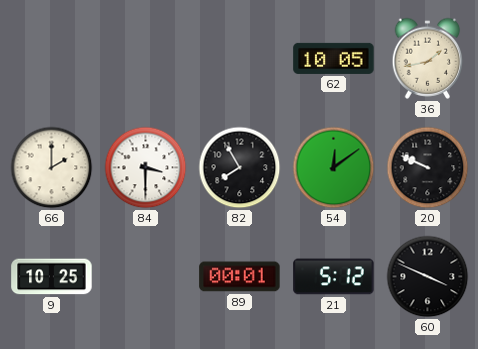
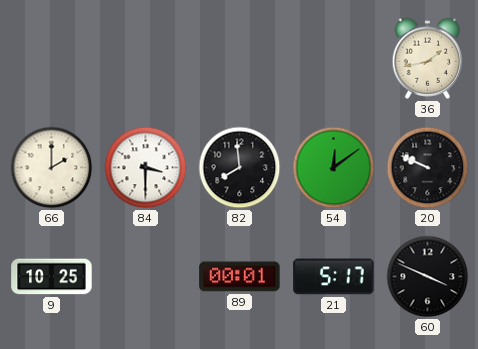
62: 10:05 -> none (334, 58)
82: 7:55 -> 7:59 (240, 168)
21: 5:12 -> 5:17 (334, 277)
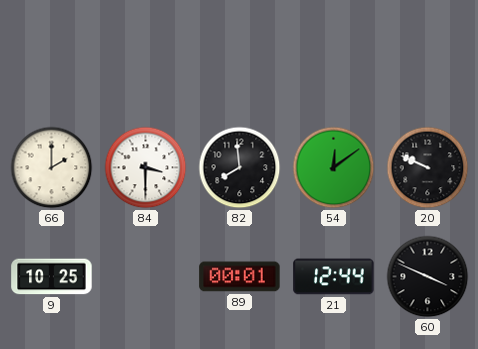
36: 1:43 -> none (428, 58)
21: 5:17 -> 12:44 (334, 277)
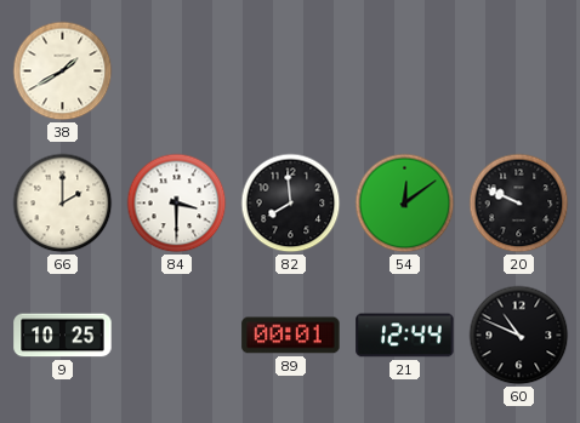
38: none -> 1:40 (63, 72)
60: 3:49 -> 10:49 (519, 336)
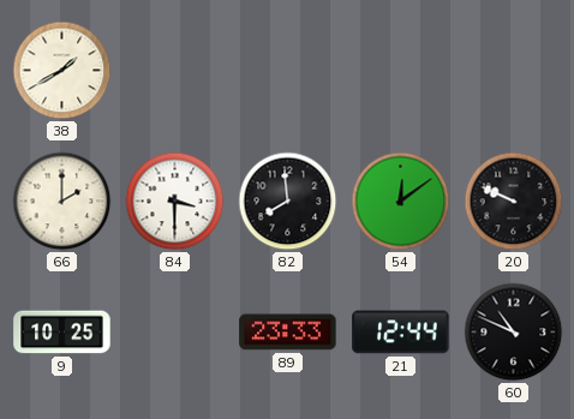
89: 00:01 -> 23:33 (288, 333)
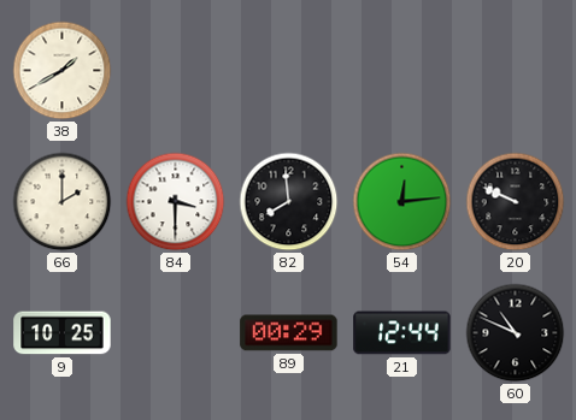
54: 12:09 -> 12:14 (402, 202)
89: 23:33 -> 00:29 (289, 333)
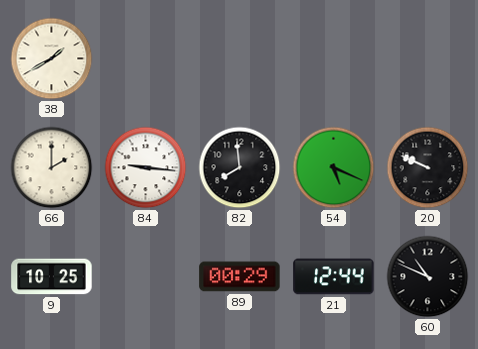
84: 3:30 -> 9:16 (146, 168)
54: 12:14 -> 5:19 (334, 168)
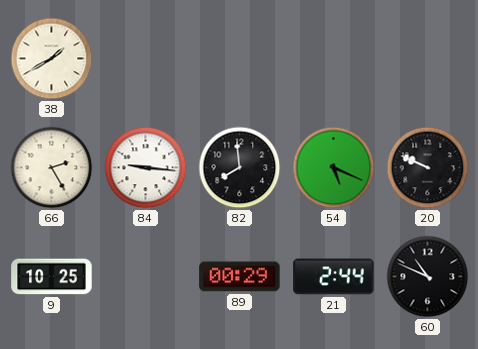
66: 2:00 -> 2:25 (52, 168)
21: 12:44 -> 2:44 (334, 277)
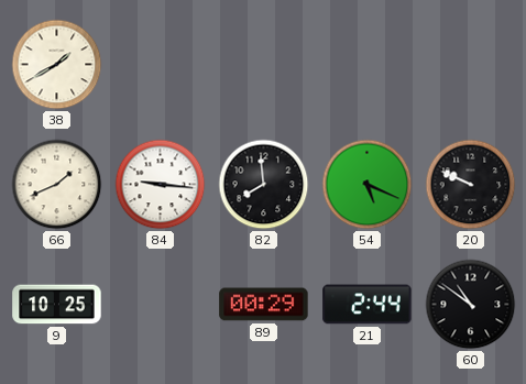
66: 2:25 -> 1:41 (57, 185)
60: 10:49 -> 10:51 (471, 305)
